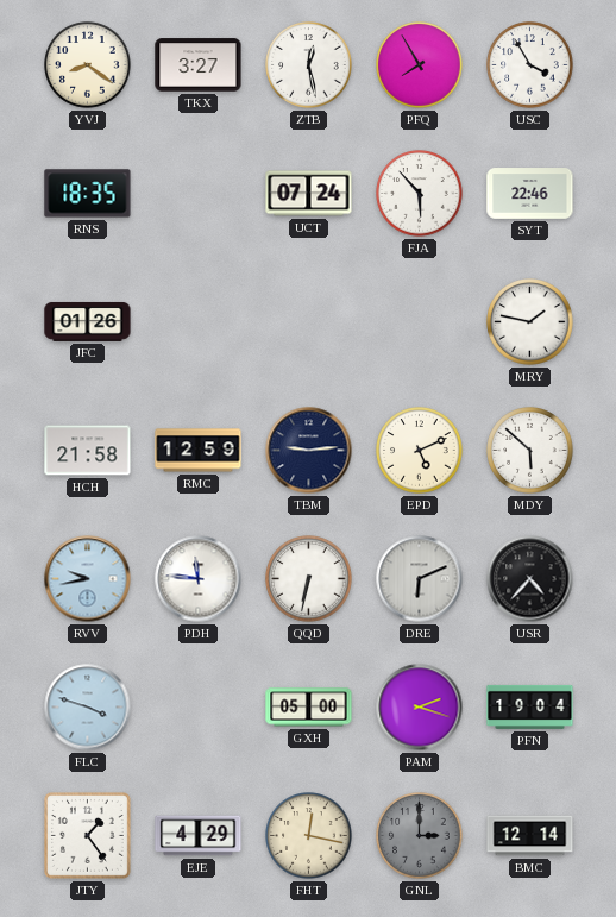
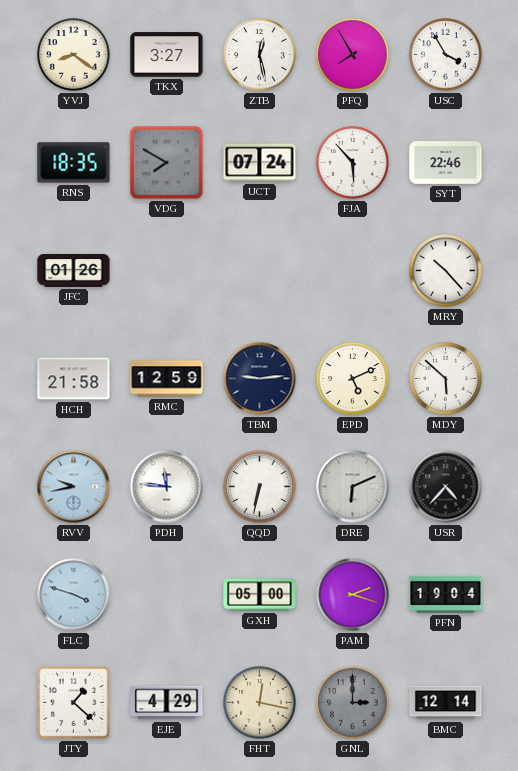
VDG: none -> 7:50 (167, 163)
MRY: 1:47 -> 10:23 (446, 271)
JTY: 1:24 -> 1:22 (73, 702)
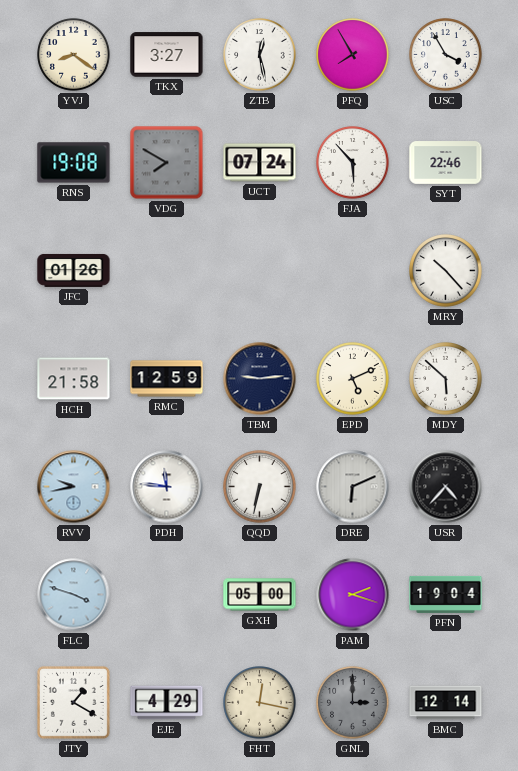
RNS: 18:35 -> 19:08 (74, 163)
JTY: 1:22 -> 1:20 (73, 702)
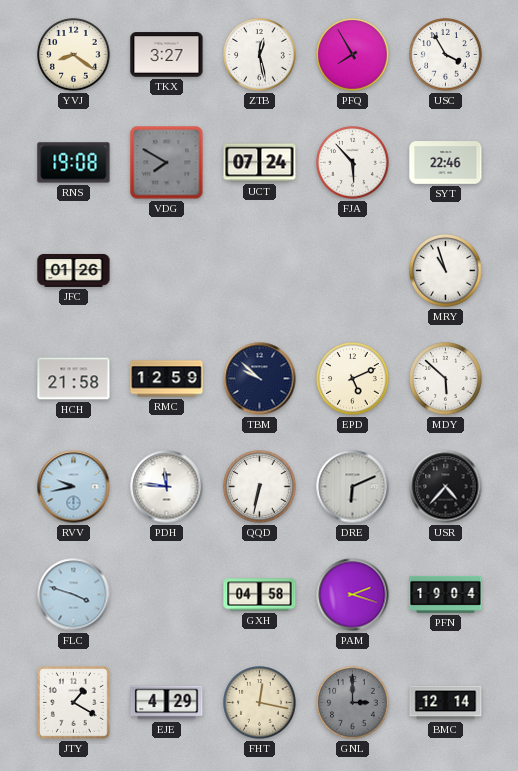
MRY: 10:23 -> 10:57 (446, 271)
TBM: 9:14 -> 9:52 (260, 379)
GXH: 05:00 -> 04:58 (260, 595)
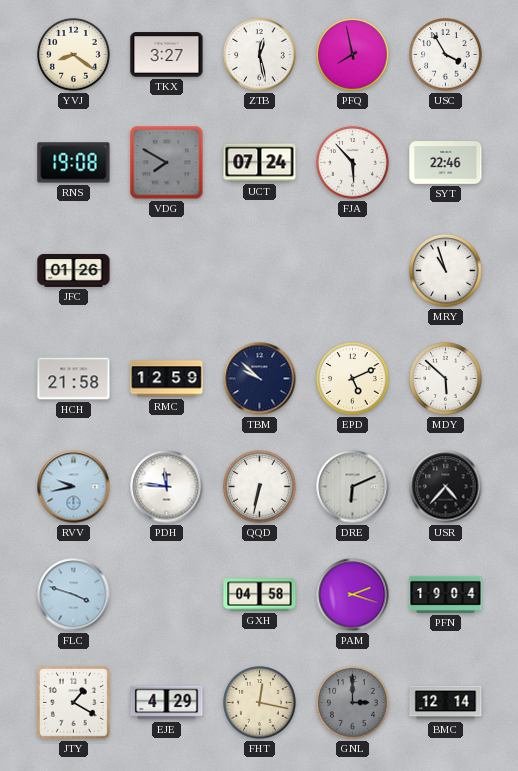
PFQ: 7:55 -> 7:58 (353, 55)
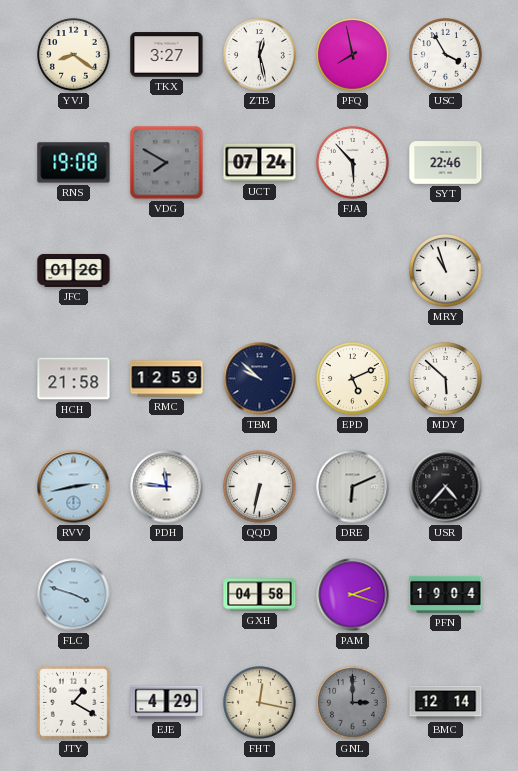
RVV: 9:43 -> 2:43 (74, 487)
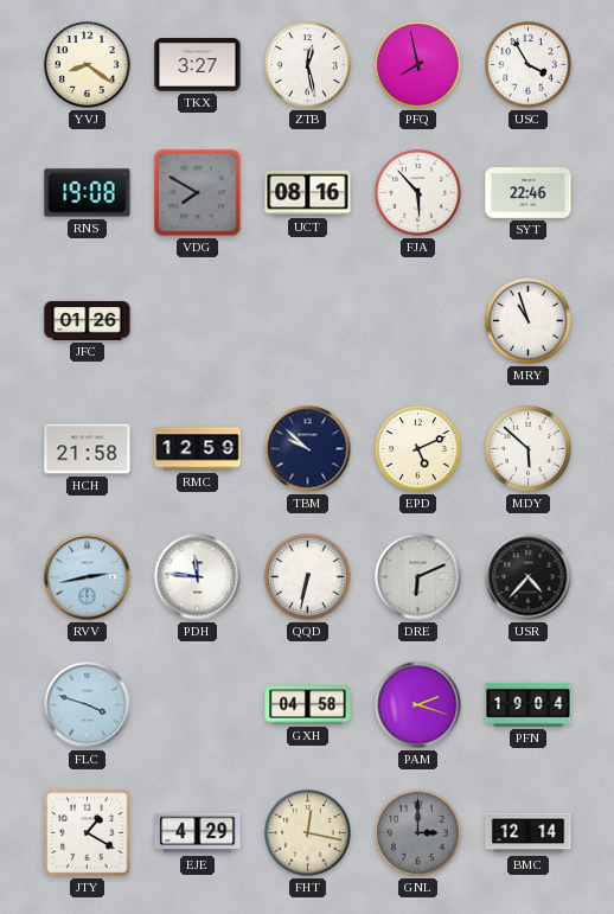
UCT: 07:24 -> 08:16 (308, 193)
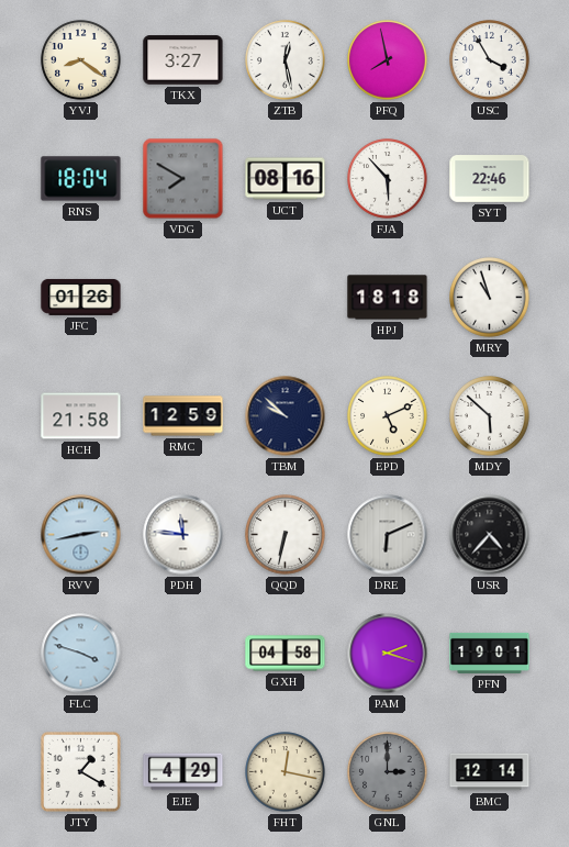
RNS: 19:08 -> 18:04 (81, 179)
HPJ: none -> 18:18 (388, 298)
PFN: 19:04 -> 19:01 (490, 653)
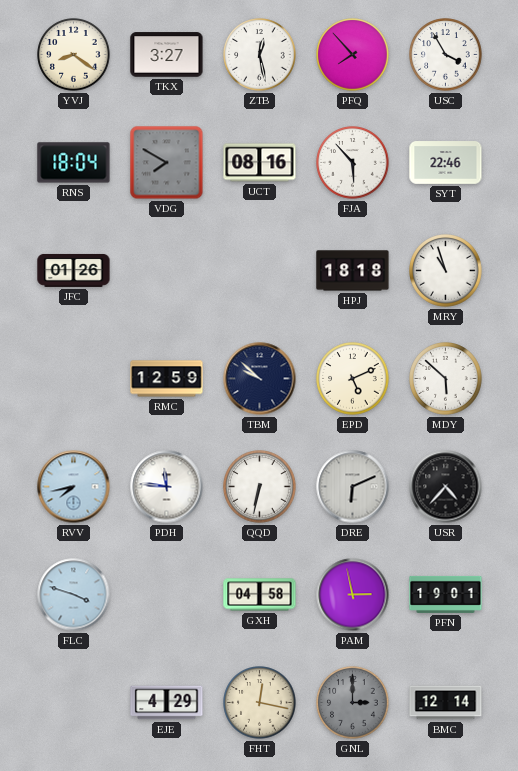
PFQ: 7:58 -> 7:53 (353, 55)
HCH: 21:58 -> none (81, 416)
RVV: 2:43 -> 7:43 (74, 487)
PAM: 2:18 -> 2:58 (353, 595)
JTY: 1:20 -> none (80, 771)
